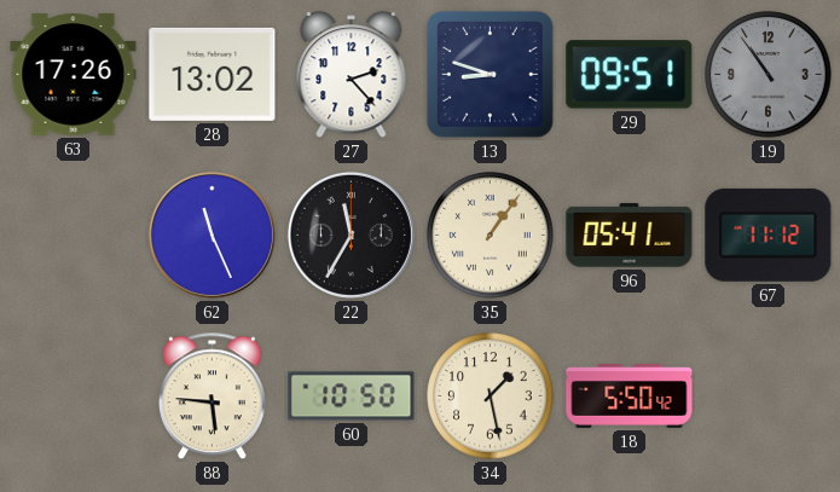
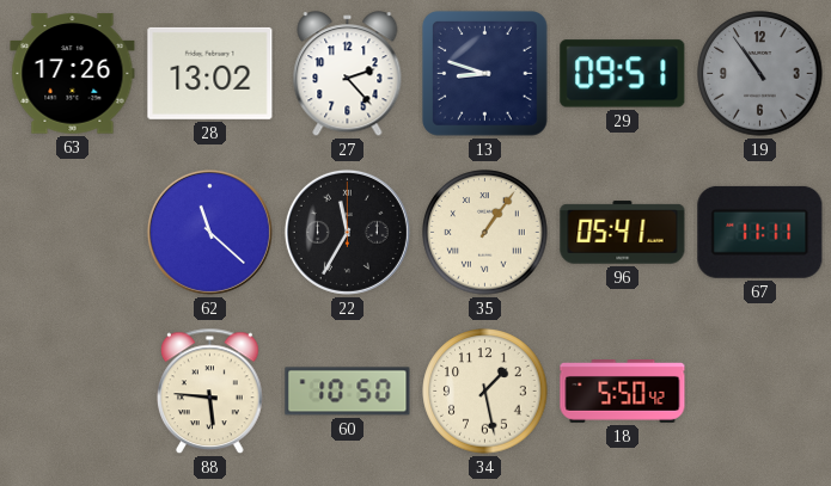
62: 11:26 -> 11:22 (209, 232)
67: 11:12 -> 11:11 (760, 232)
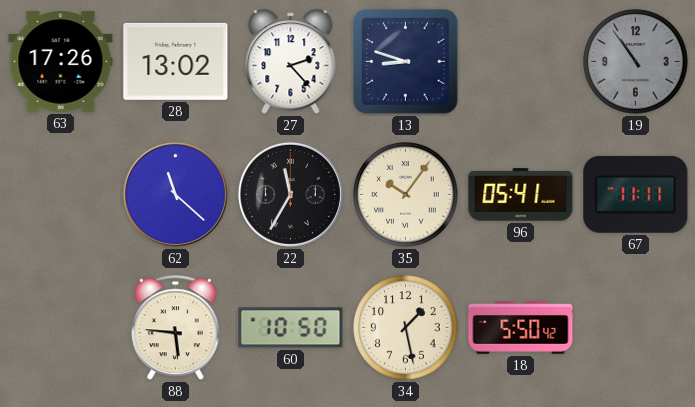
29: 09:51 -> none (623, 74)
35: 1:06 -> 10:06 (406, 195)
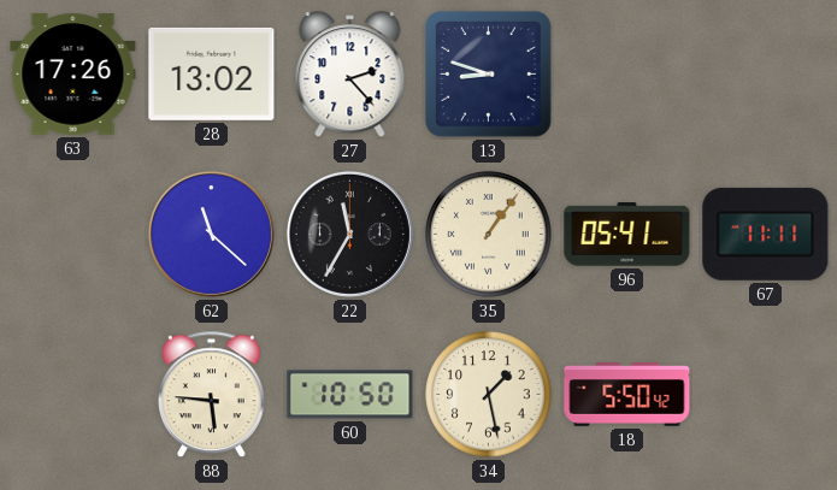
19: 10:54 -> none (636, 62)
35: 10:06 -> 1:06 (489, 235)
